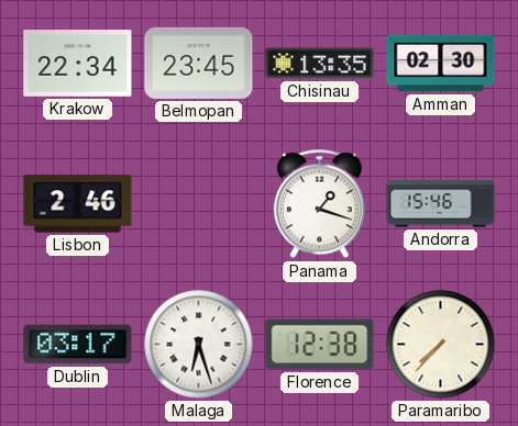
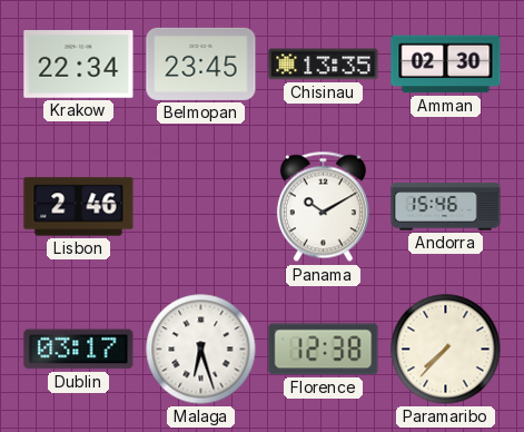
Panama: 1:18 -> 10:10 (323, 207)
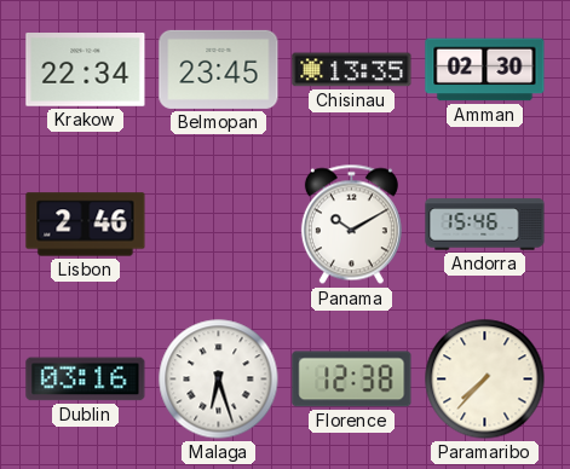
Dublin: 03:17 -> 03:16 (86, 380)
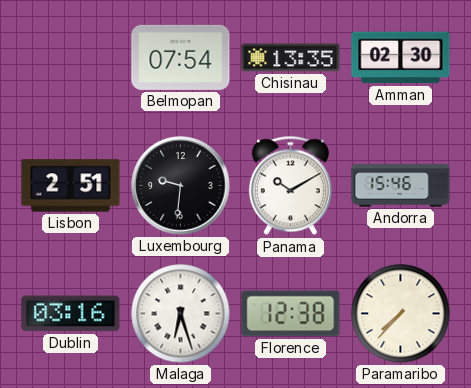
Krakow: 22:34 -> none (86, 70)
Belmopan: 23:45 -> 07:54 (181, 57)
Lisbon: 2:46 -> 2:51 (71, 186)
Luxembourg: none -> 9:31 (181, 186)
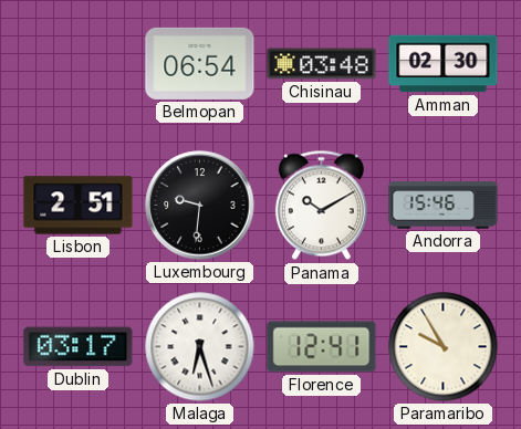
Belmopan: 07:54 -> 06:54 (200, 63)
Chisinau: 13:35 -> 03:48 (322, 64)
Dublin: 03:16 -> 03:17 (79, 347)
Florence: 12:38 -> 12:41 (322, 347)
Paramaribo: 7:37 -> 9:55 (444, 347)
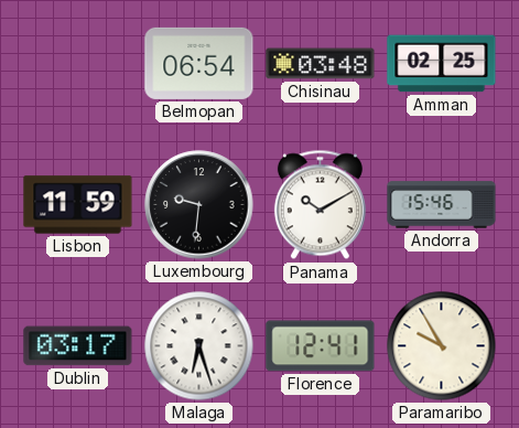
Amman: 02:30 -> 02:25 (442, 64)
Lisbon: 2:51 -> 11:59 (78, 205)
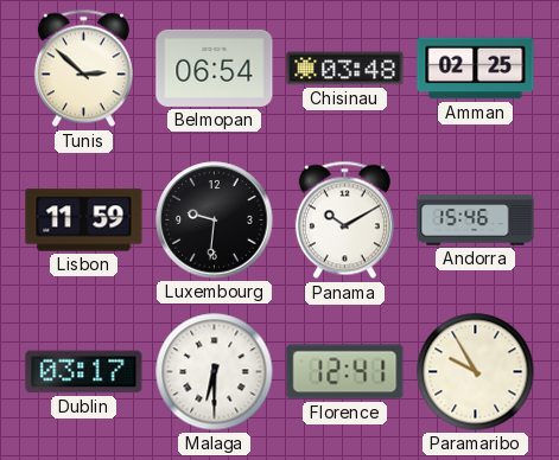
Tunis: none -> 2:52 (83, 69)
Malaga: 6:27 -> 6:30 (215, 372)
